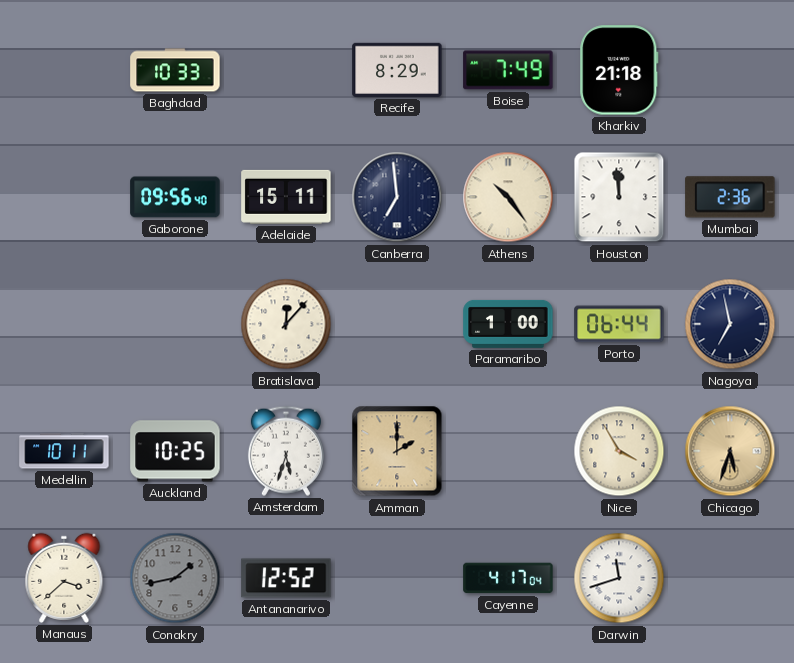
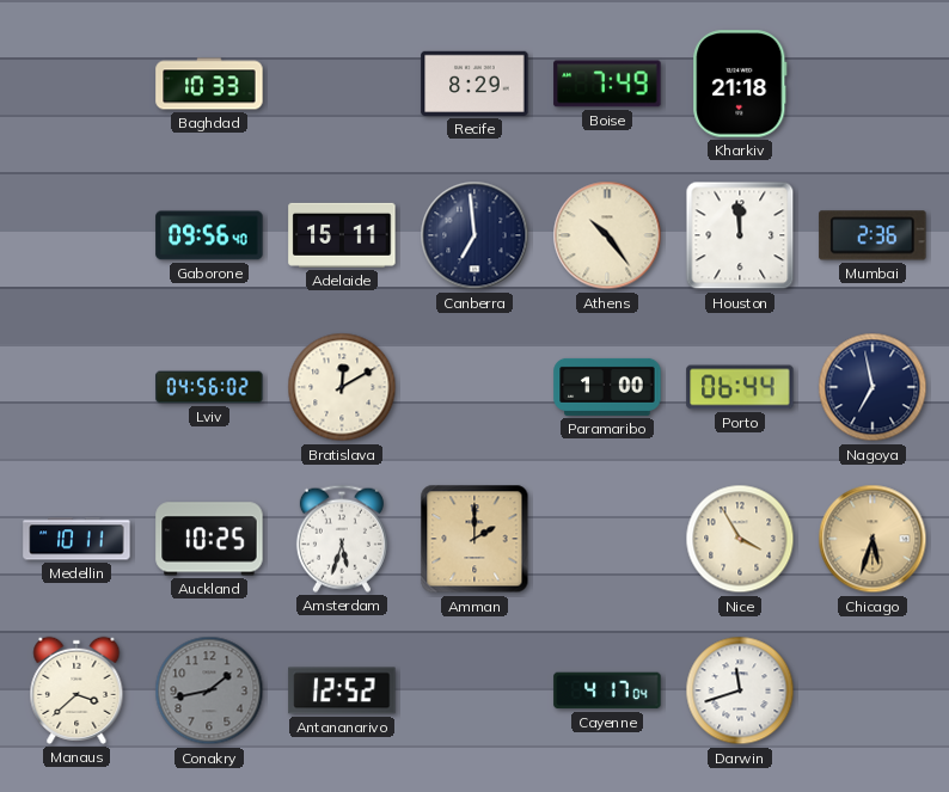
Lviv: none -> 04:56 (209, 387)
Bratislava: 12:07 -> 12:10 (342, 387)
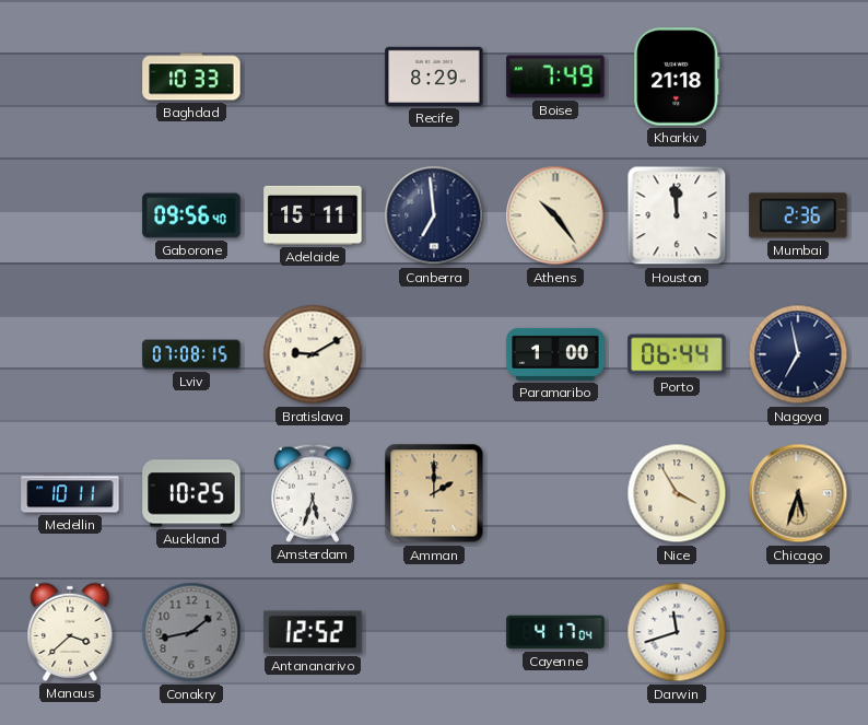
Lviv: 04:56 -> 07:08 (191, 354)
Bratislava: 12:10 -> 9:10 (313, 354)
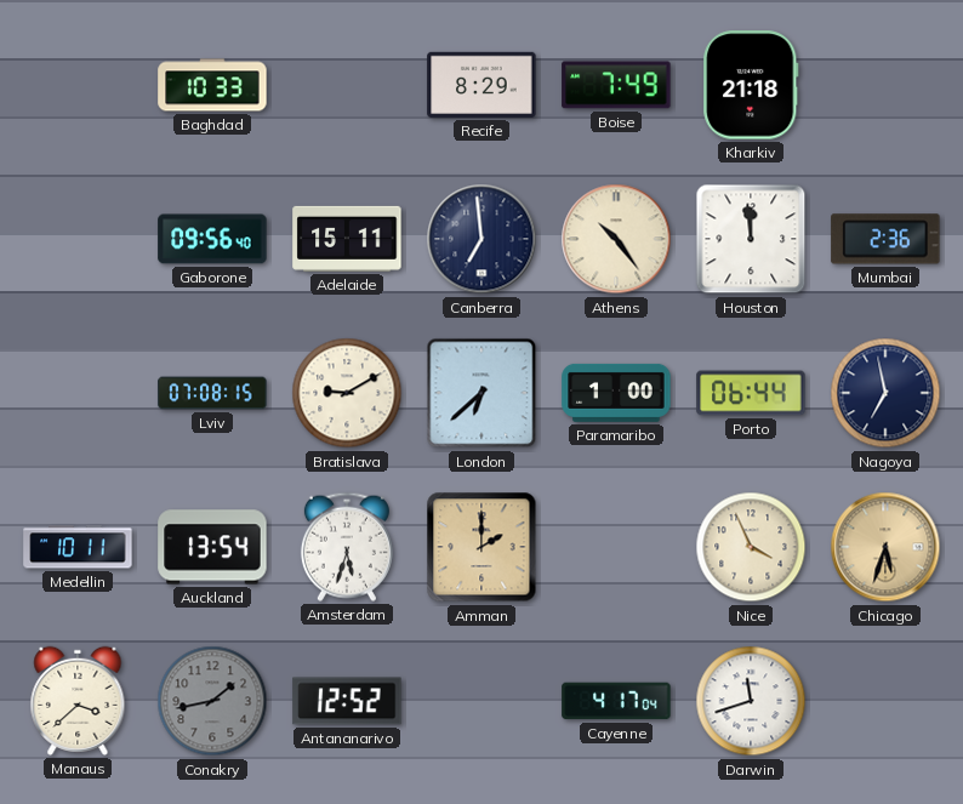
London: none -> 6:38 (481, 393)
Auckland: 10:25 -> 13:54 (212, 547)
Nice: 3:55 -> 3:56 (751, 547)
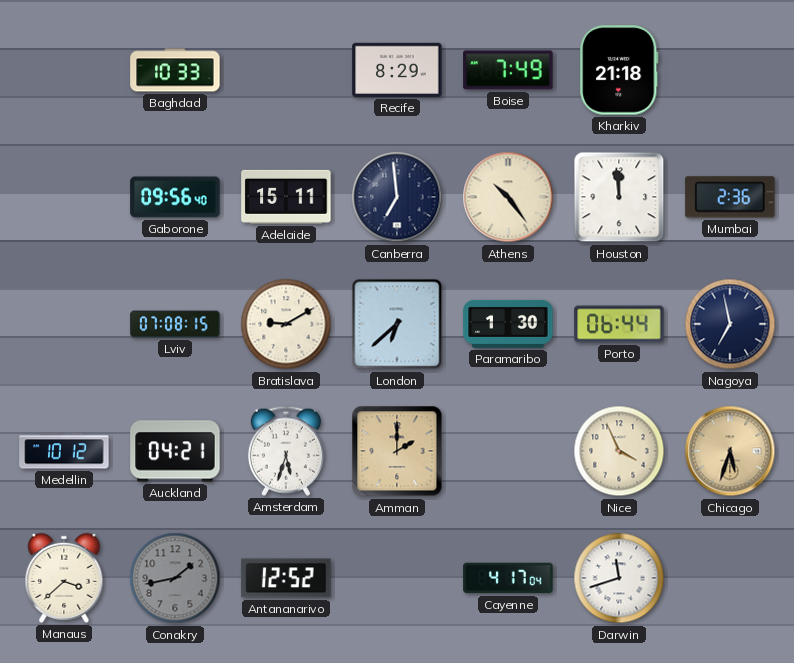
Paramaribo: 1:00 -> 1:30 (508, 324)
Medellin: 10:11 -> 10:12 (64, 451)
Auckland: 13:54 -> 04:21 (175, 451)
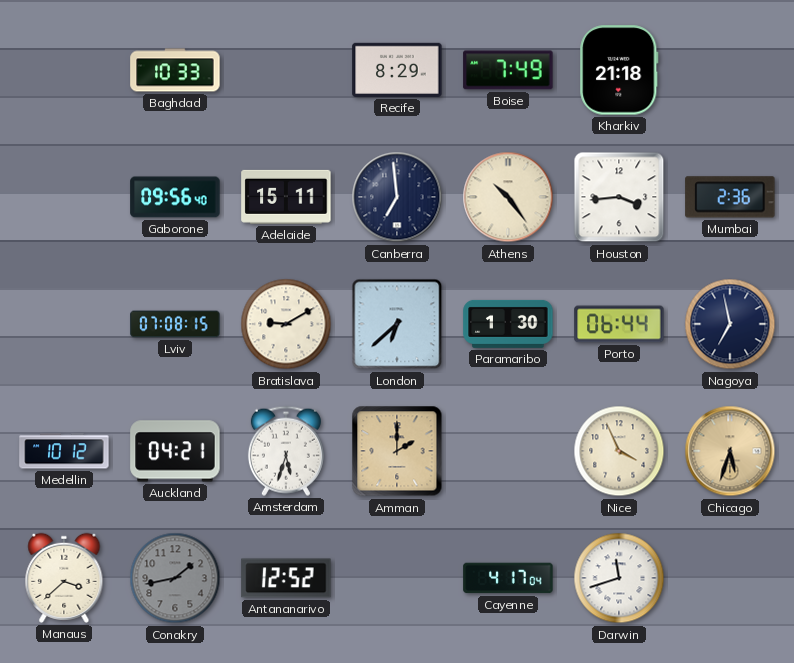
Houston: 11:59 -> 3:44 (619, 197)
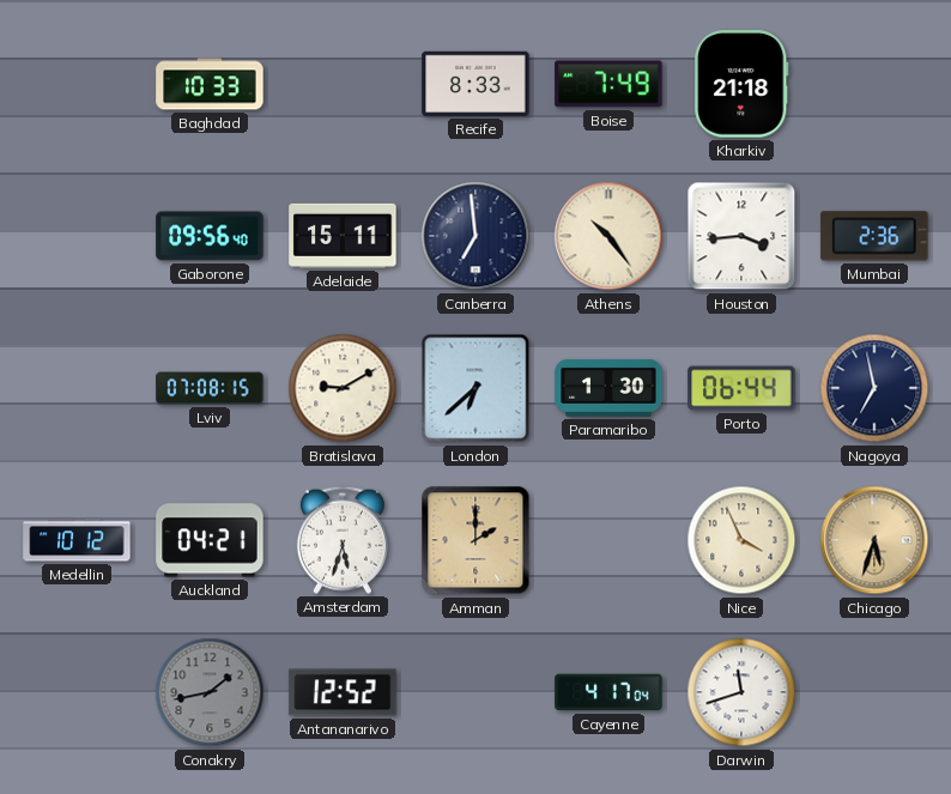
Recife: 8:29 -> 8:33 (476, 84)
Manaus: 3:38 -> none (64, 578)
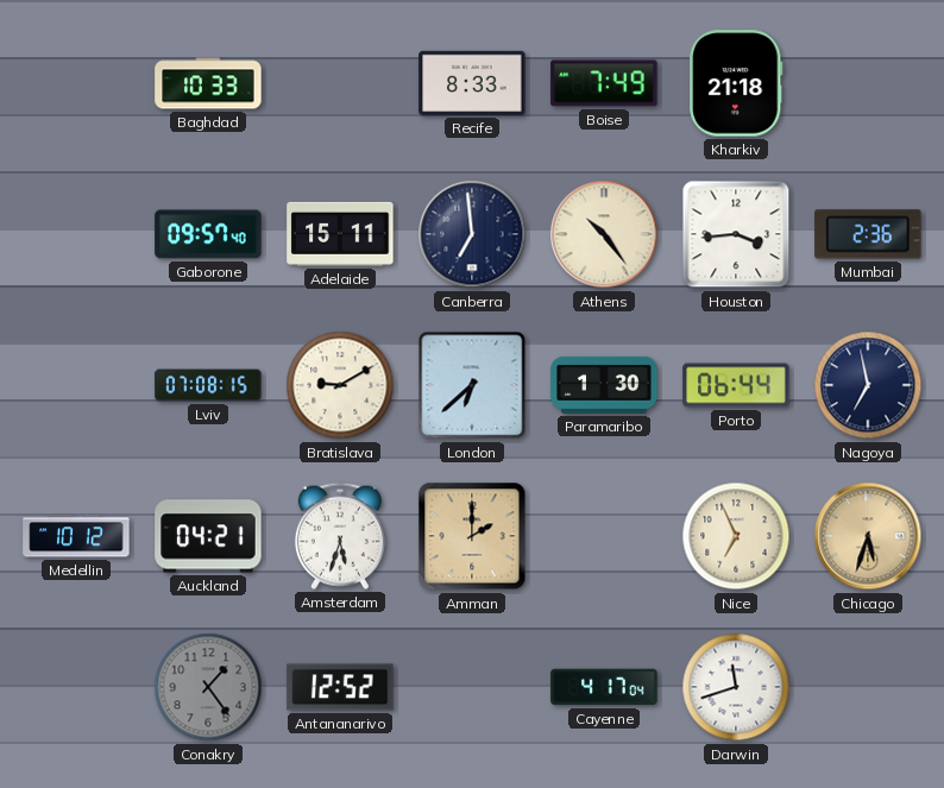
Gaborone: 09:56 -> 09:57 (208, 234)
Nice: 3:56 -> 6:56 (736, 536)
Conakry: 1:43 -> 1:24 (208, 687)
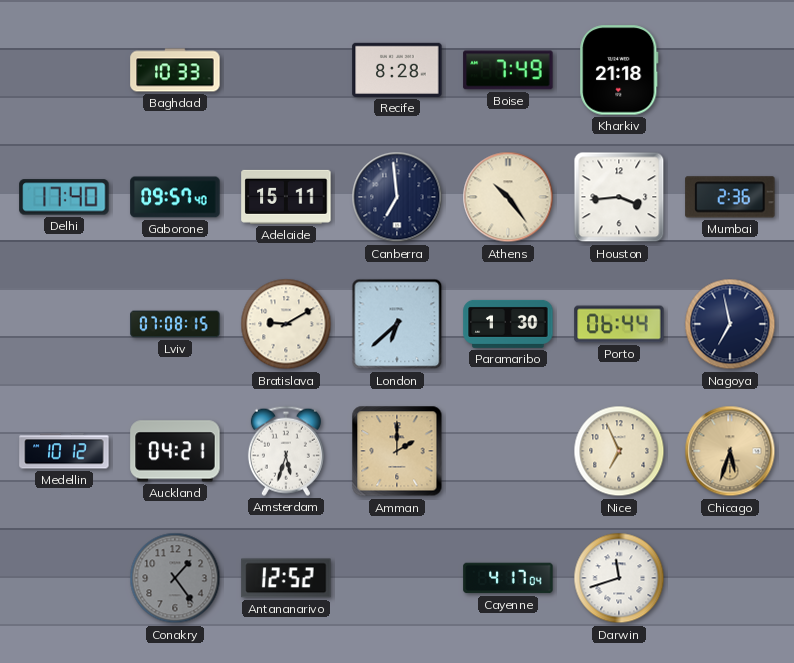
Recife: 8:33 -> 8:28 (397, 70)
Delhi: none -> 17:40 (64, 197)
